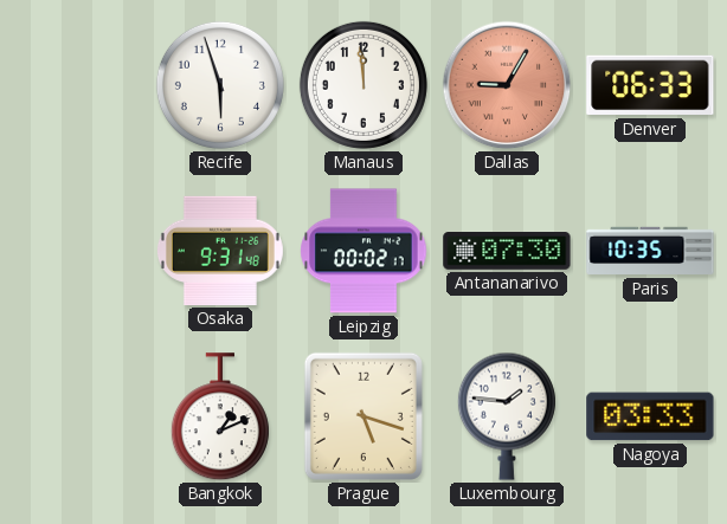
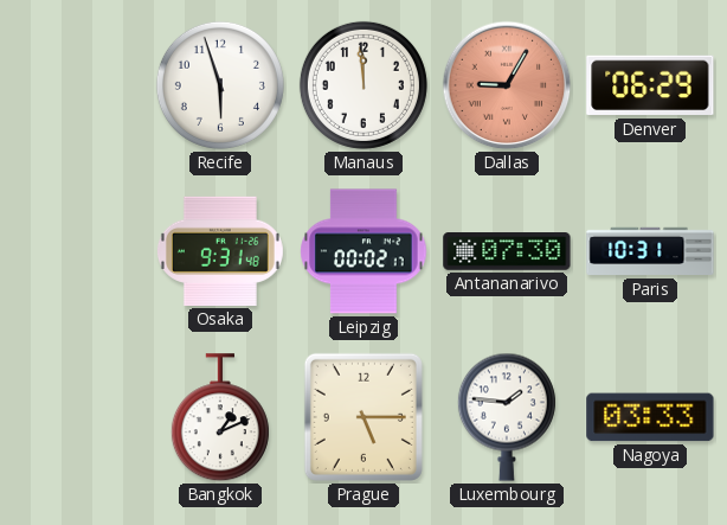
Denver: 06:33 -> 06:29 (650, 85)
Paris: 10:35 -> 10:31 (650, 251)
Prague: 5:18 -> 5:15 (363, 417)
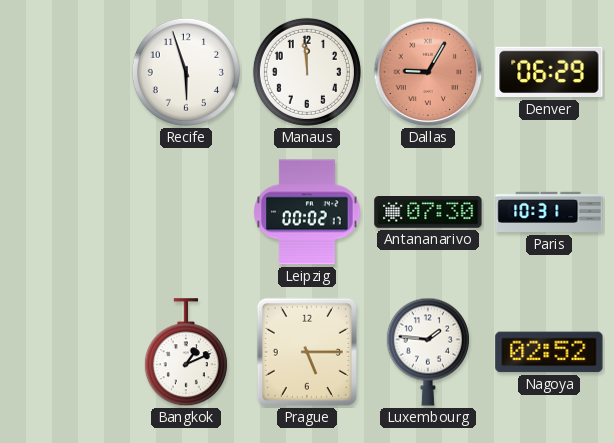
Osaka: 9:31 -> none (220, 251)
Nagoya: 03:33 -> 02:52 (549, 352)
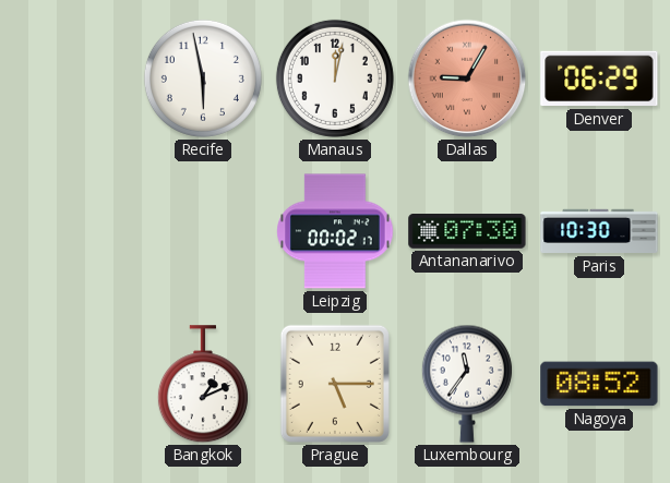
Recife: 5:57 -> 5:58 (203, 79)
Manaus: 11:59 -> 12:02 (335, 79)
Paris: 10:31 -> 10:30 (599, 231)
Luxembourg: 1:46 -> 11:36 (467, 384)
Nagoya: 02:52 -> 08:52 (599, 384)
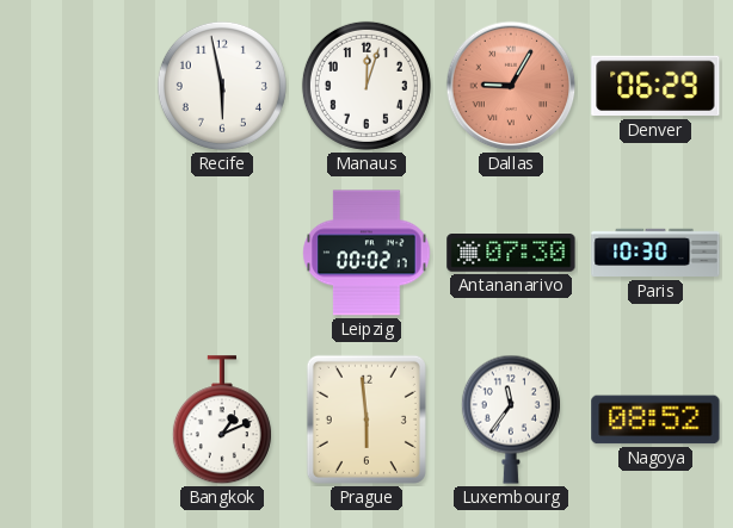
Manaus: 12:02 -> 12:03 (366, 86)
Prague: 5:15 -> 5:59 (366, 420)
